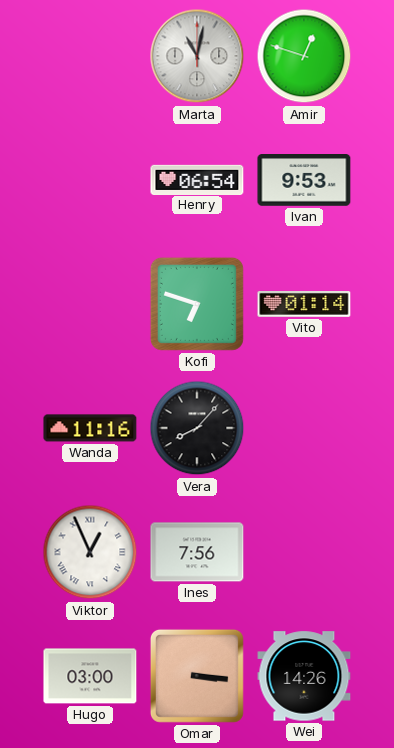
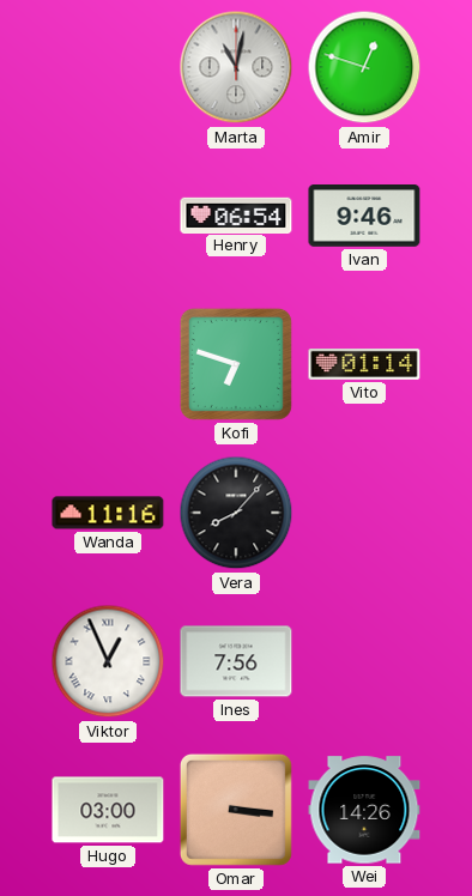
Ivan: 9:53 -> 9:46 (364, 216)
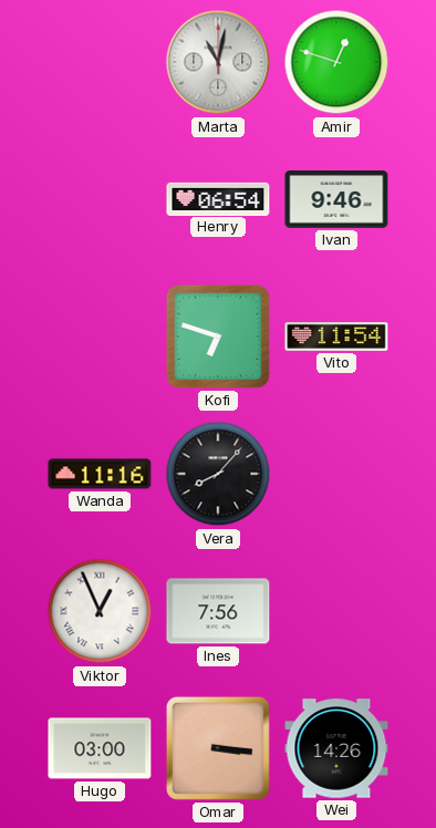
Vito: 01:14 -> 11:54 (336, 338)
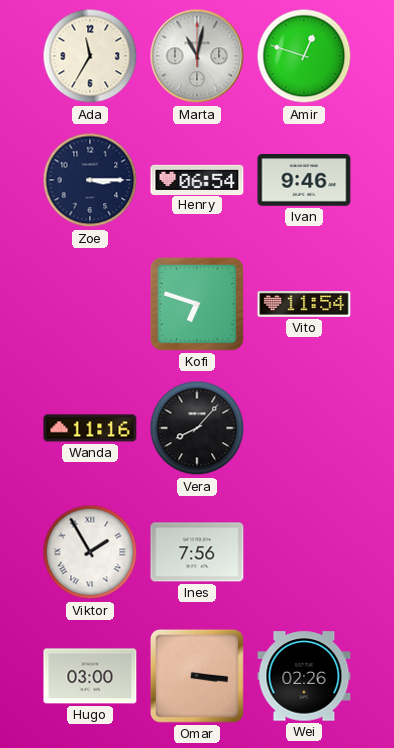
Ada: none -> 11:35 (90, 56)
Zoe: none -> 3:15 (90, 180)
Viktor: 12:56 -> 1:55 (90, 552)
Wei: 14:26 -> 02:26 (304, 676)
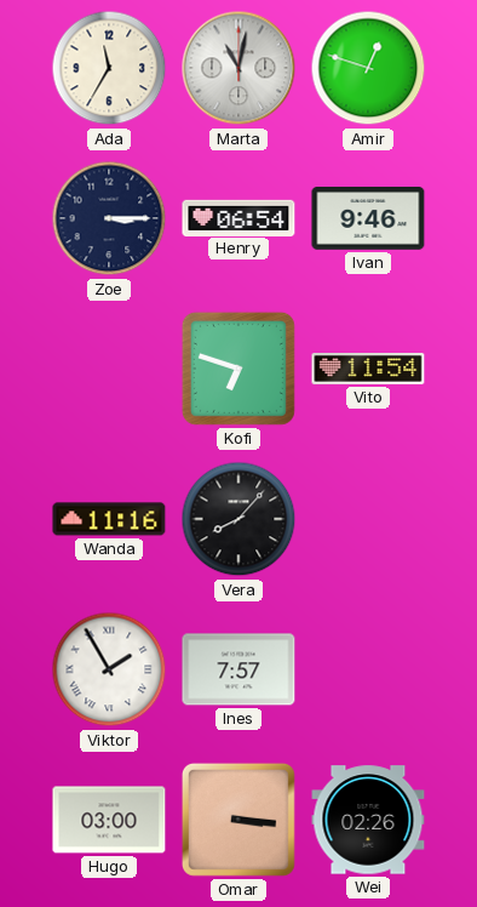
Ines: 7:56 -> 7:57 (238, 669)
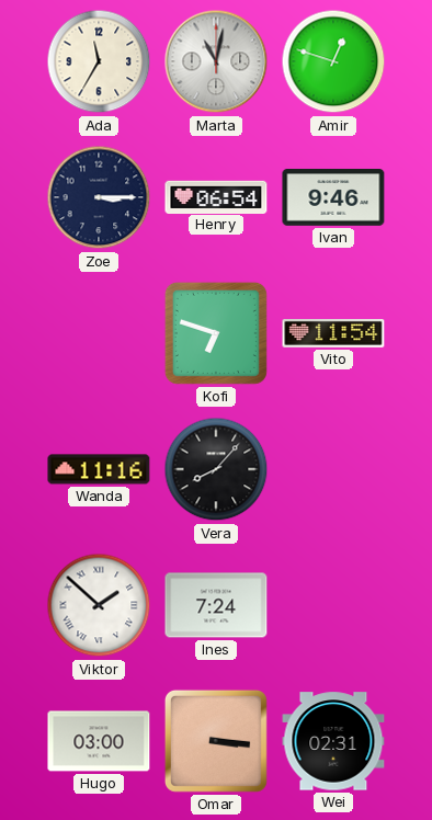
Viktor: 1:55 -> 1:52 (99, 605)
Ines: 7:57 -> 7:24 (216, 605)
Wei: 02:26 -> 02:31 (333, 741)
